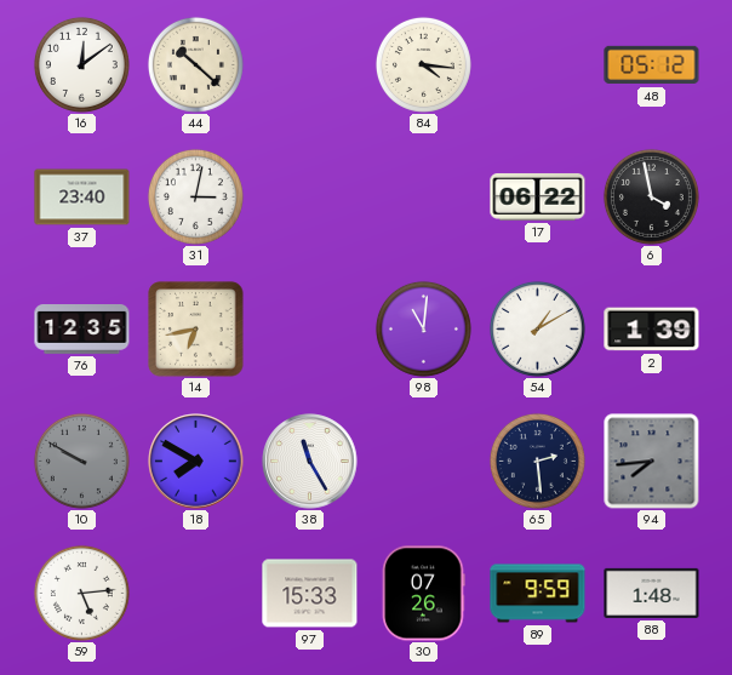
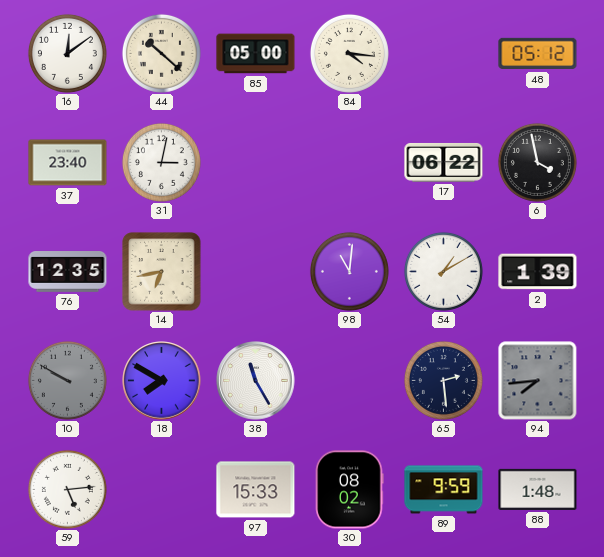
85: none -> 05:00 (256, 54)
30: 07:26 -> 08:02 (350, 490)
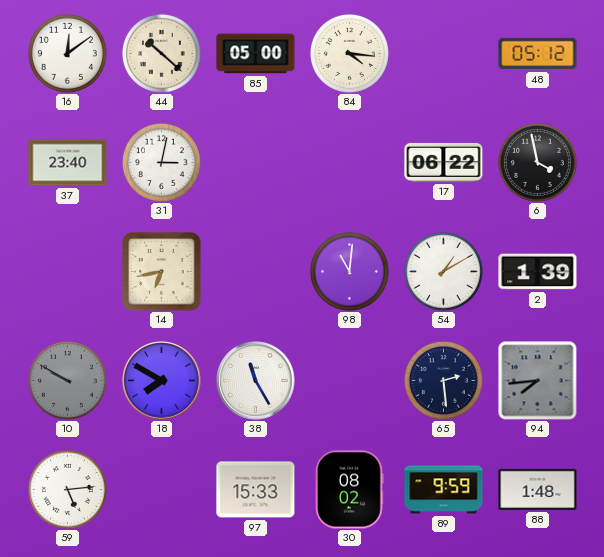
76: 12:35 -> none (68, 272)
